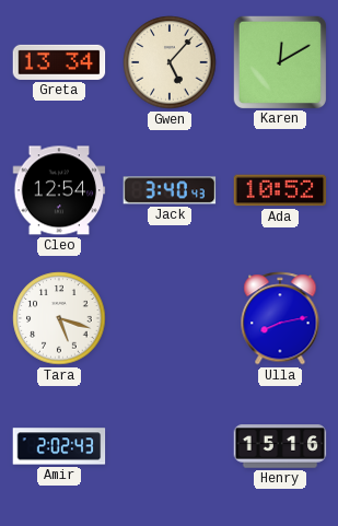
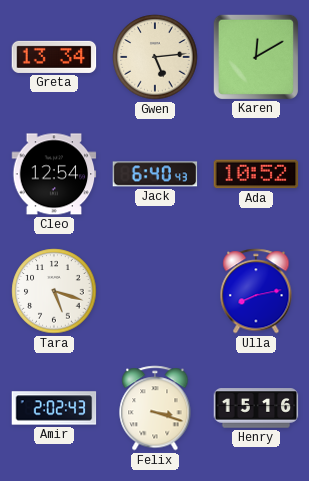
Gwen: 5:07 -> 5:14 (155, 57)
Jack: 3:40 -> 6:40 (155, 174)
Felix: none -> 3:18 (155, 408)
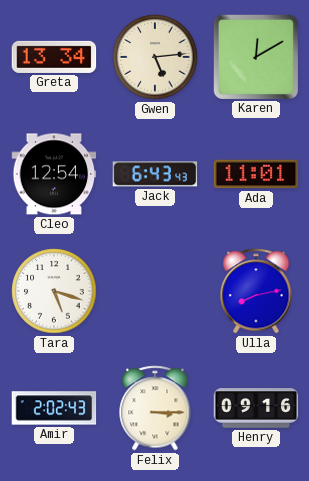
Jack: 6:40 -> 6:43 (155, 174)
Ada: 10:52 -> 11:01 (256, 174)
Felix: 3:18 -> 3:15 (155, 408)
Henry: 15:16 -> 09:16 (256, 408)
